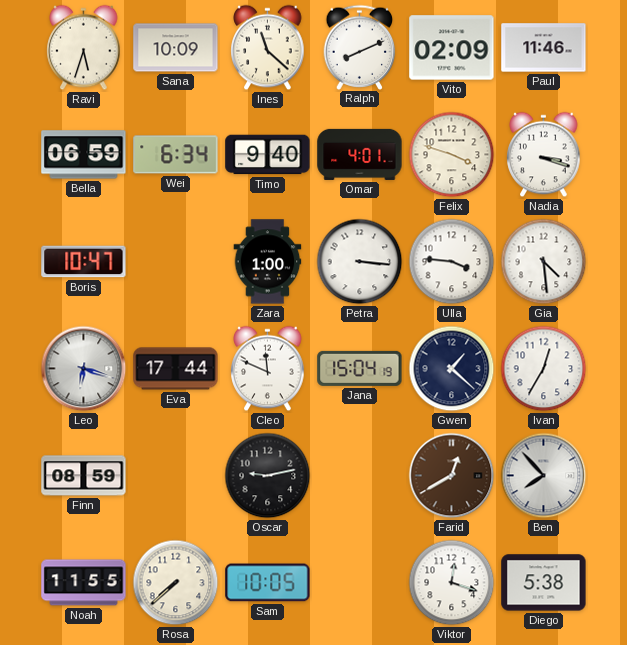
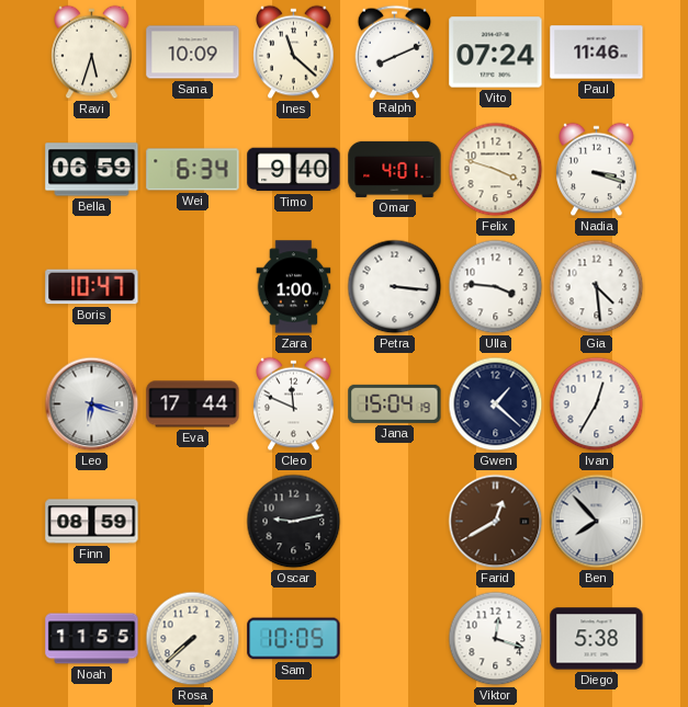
Vito: 02:09 -> 07:24 (496, 53)
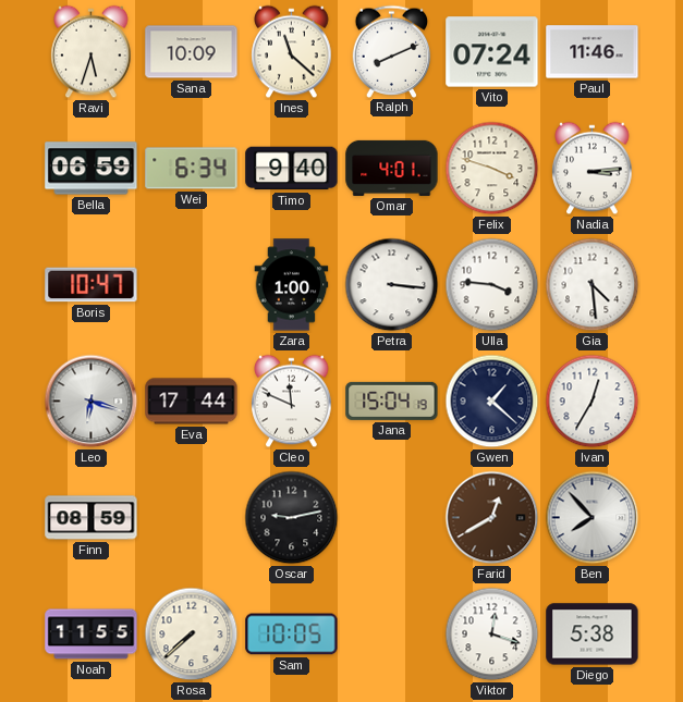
Nadia: 3:18 -> 3:14 (593, 169)
